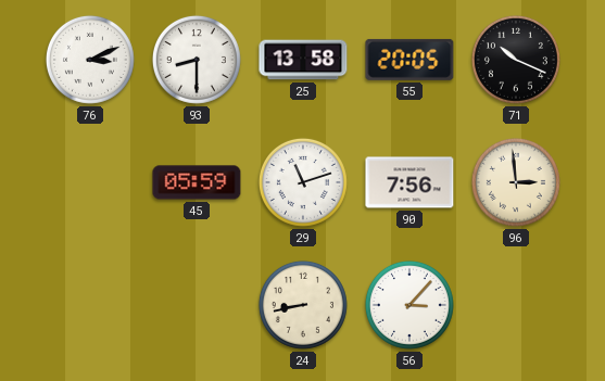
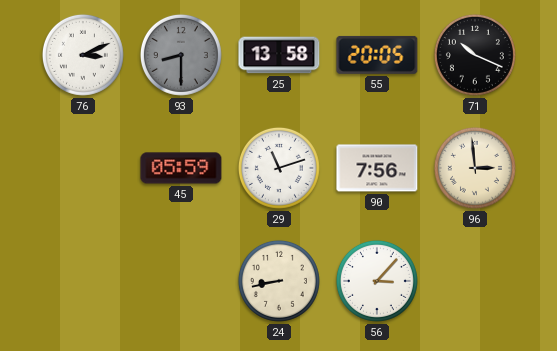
93 dial: white -> grey (181, 55)
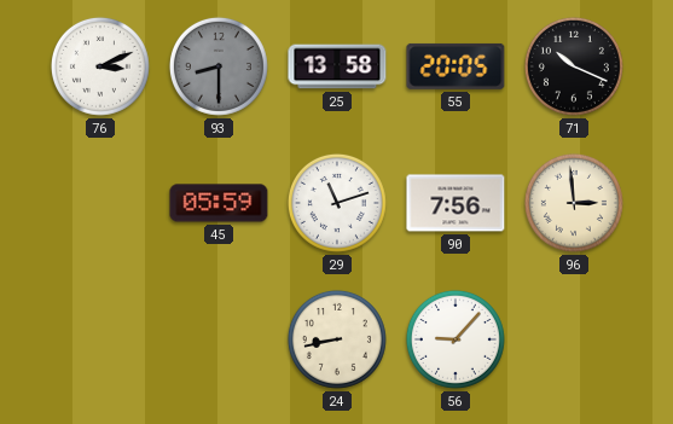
56: 3:07 -> 9:07 (456, 339)
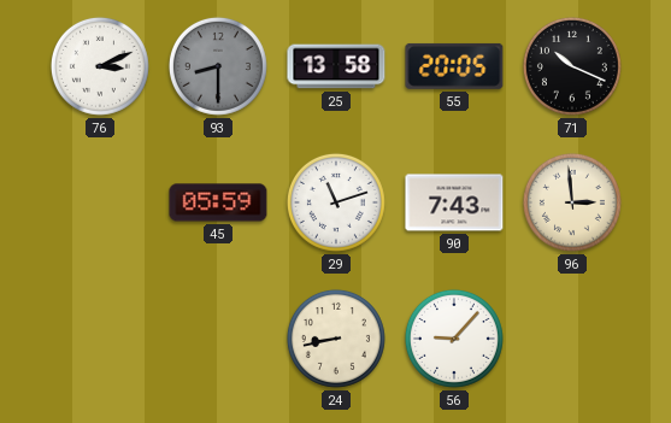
90: 7:56 -> 7:43 (454, 202)
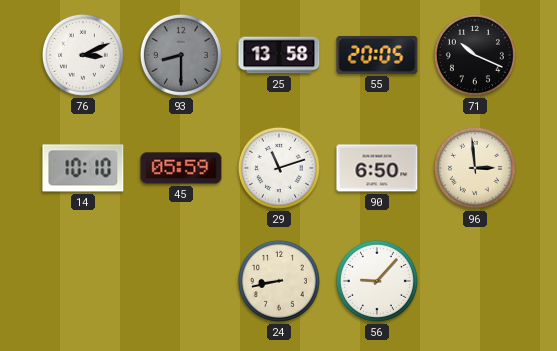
14: none -> 10:10 (83, 168)
90: 7:43 -> 6:50 (377, 168)
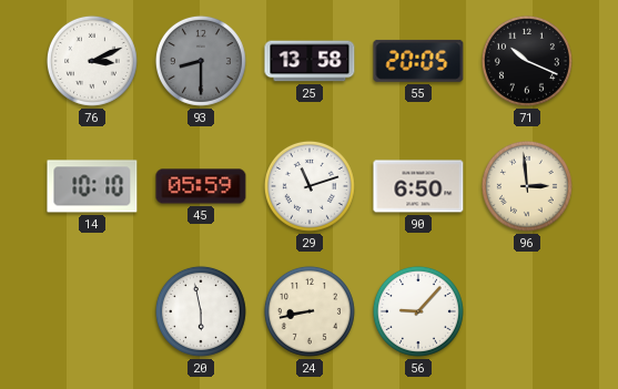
20: none -> 5:58 (201, 311)
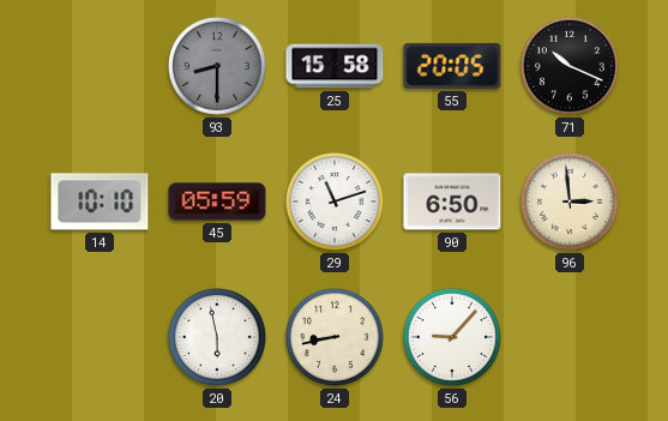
76: 3:11 -> none (92, 61)
25: 13:58 -> 15:58 (335, 66)
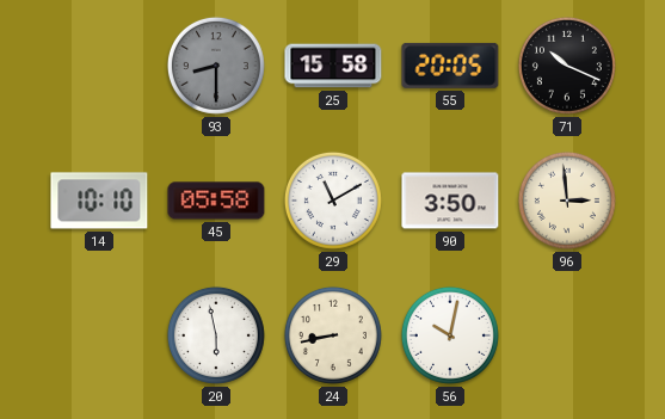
45: 05:59 -> 05:58 (216, 201)
29: 11:12 -> 11:10 (333, 201)
90: 6:50 -> 3:50 (450, 201)
56: 9:07 -> 10:02 (450, 335)
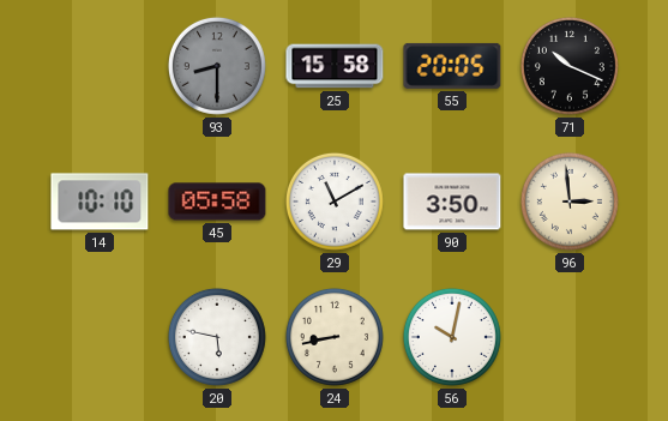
20: 5:58 -> 5:47 (217, 337)
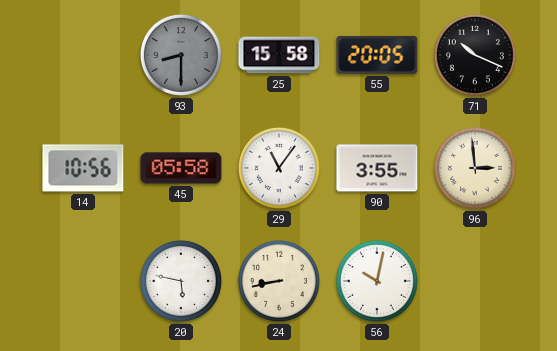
14: 10:10 -> 10:56 (83, 168)
29: 11:10 -> 11:06 (279, 168)
90: 3:50 -> 3:55 (377, 168)
